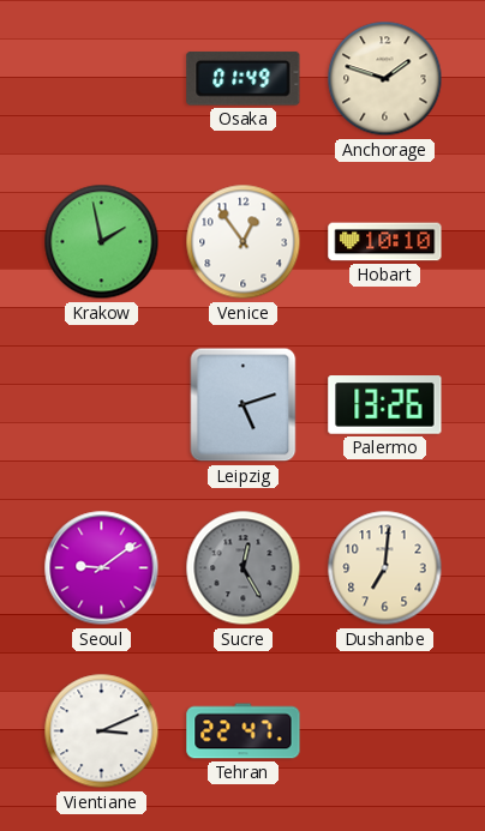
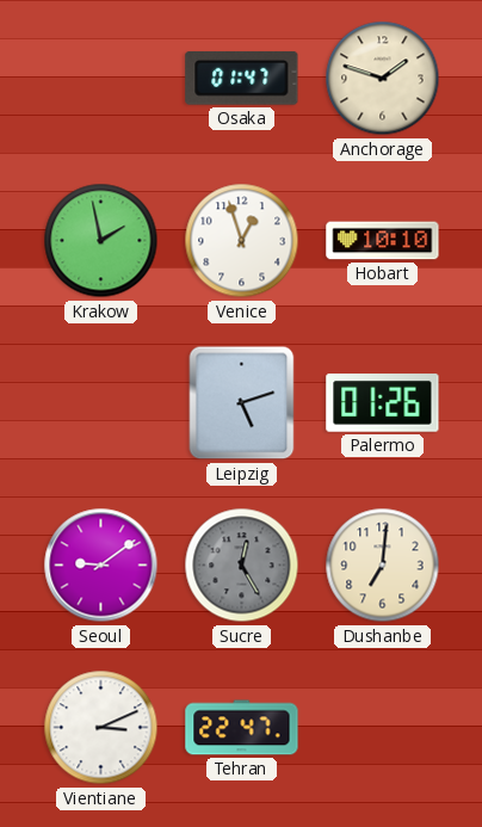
Osaka: 01:49 -> 01:47 (242, 79)
Venice: 12:54 -> 12:57 (242, 241)
Palermo: 13:26 -> 01:26 (383, 403)
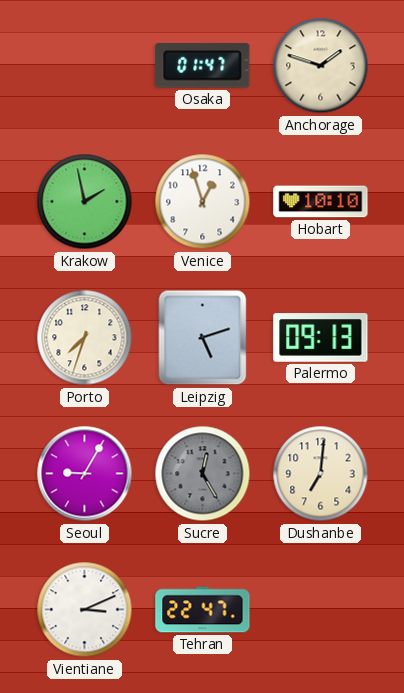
Porto: none -> 7:33 (85, 338)
Palermo: 01:26 -> 09:13 (321, 338)
Seoul: 9:09 -> 9:05 (85, 474)
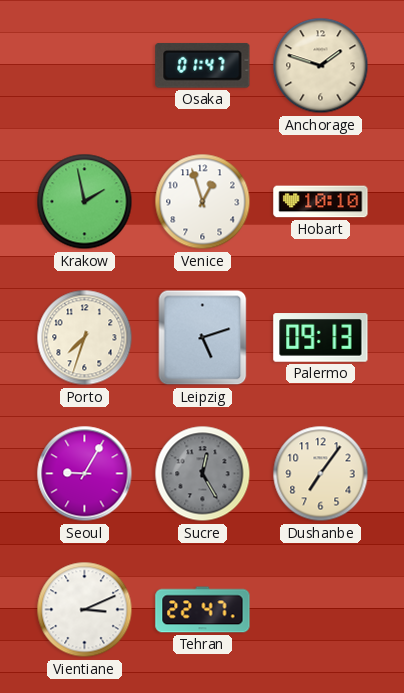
Dushanbe: 7:01 -> 7:06 (321, 474)
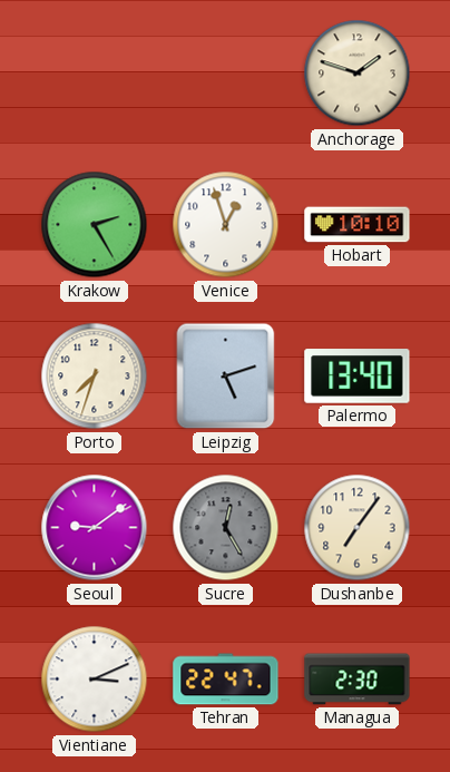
Osaka: 01:47 -> none (203, 66)
Krakow: 1:58 -> 2:25 (95, 225)
Palermo: 09:13 -> 13:40 (358, 377)
Seoul: 9:05 -> 9:09 (95, 528)
Managua: none -> 2:30 (358, 680)
